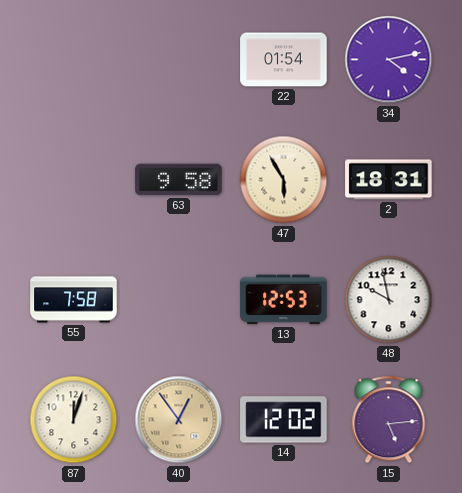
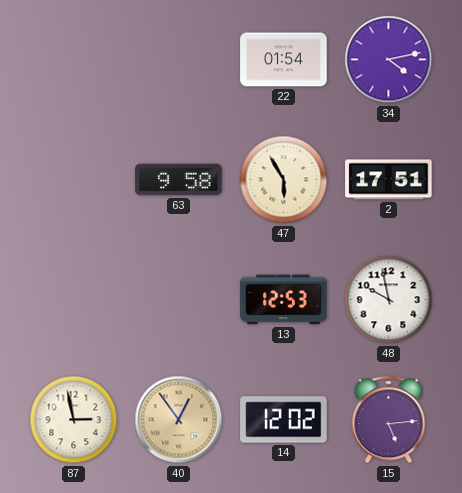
2: 18:31 -> 17:51 (389, 180)
55: 7:58 -> none (74, 300)
87: 12:03 -> 2:58 (74, 420)
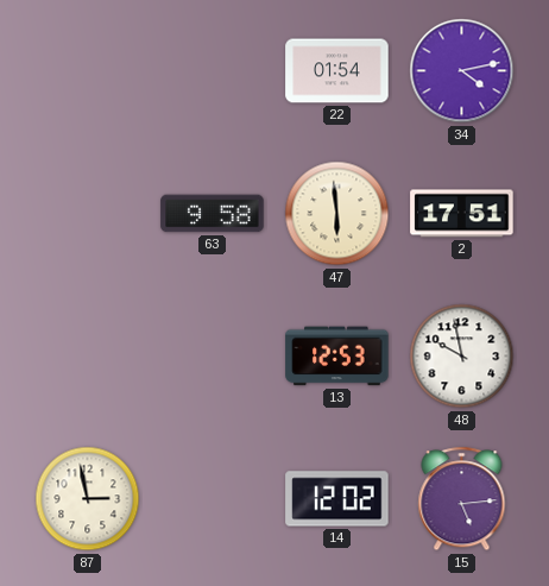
47: 5:55 -> 5:59 (337, 214)
40: 12:54 -> none (179, 420)
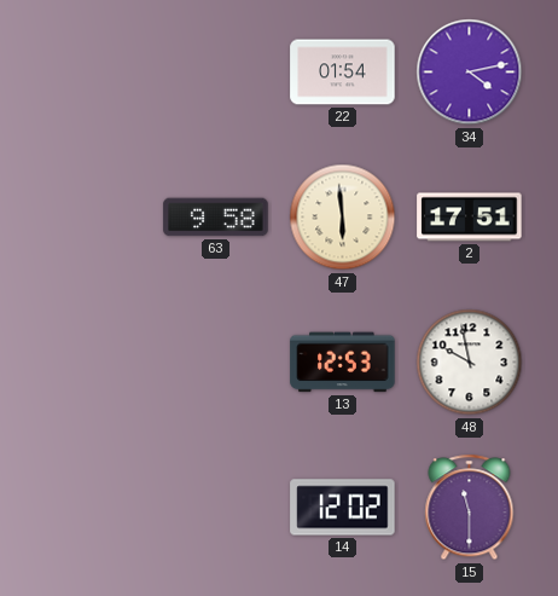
87: 2:58 -> none (88, 499)
15: 5:14 -> 11:30 (470, 508)
